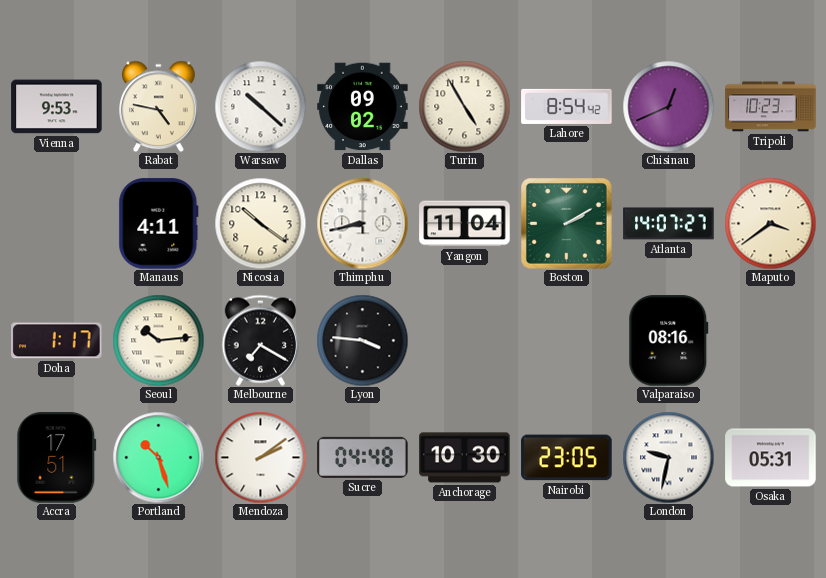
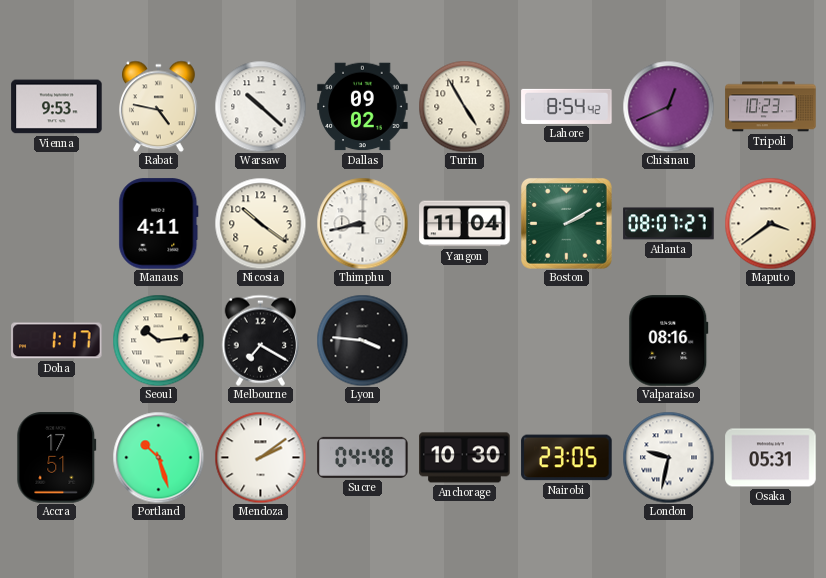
Atlanta: 14:07 -> 08:07 (669, 224)
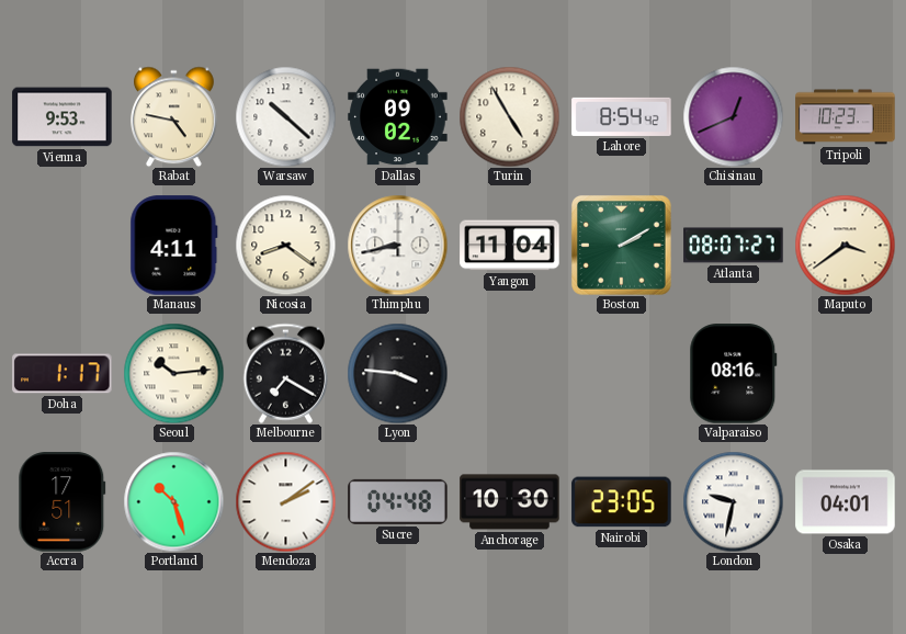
Nicosia: 10:21 -> 8:21 (285, 245)
Osaka: 05:31 -> 04:01 (846, 502)
